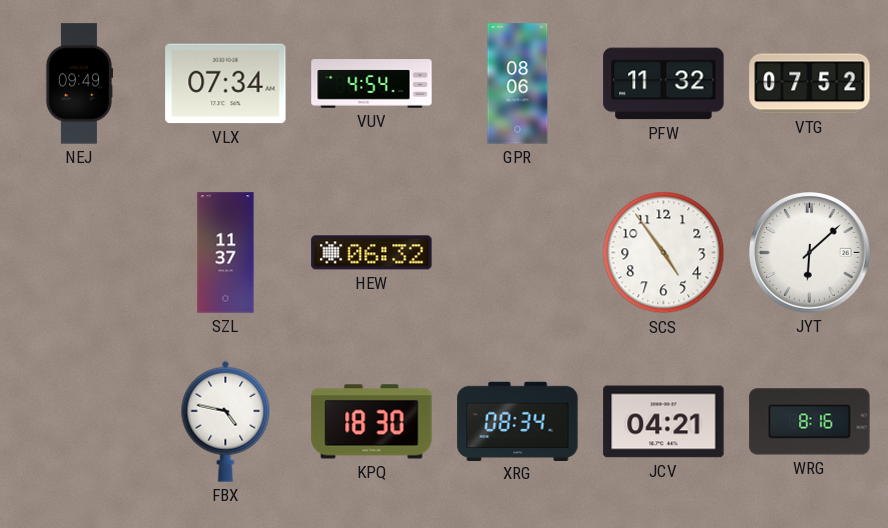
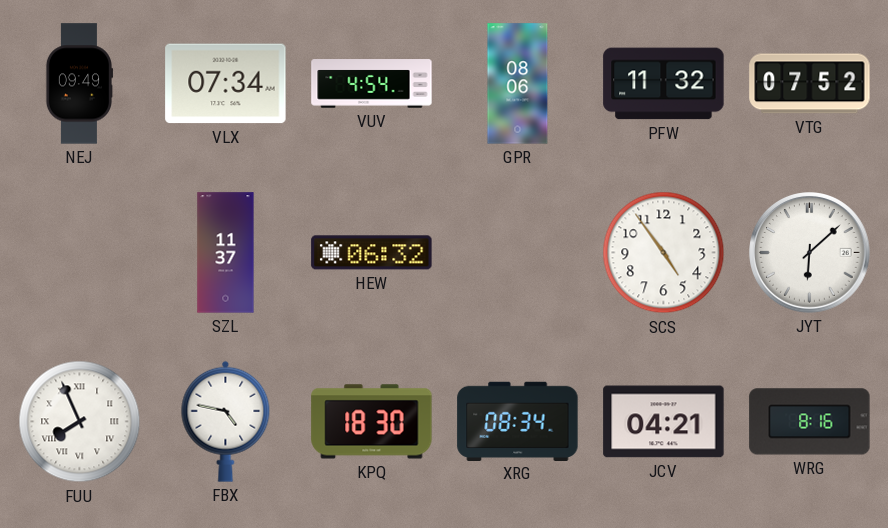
FUU: none -> 7:56 (80, 422)
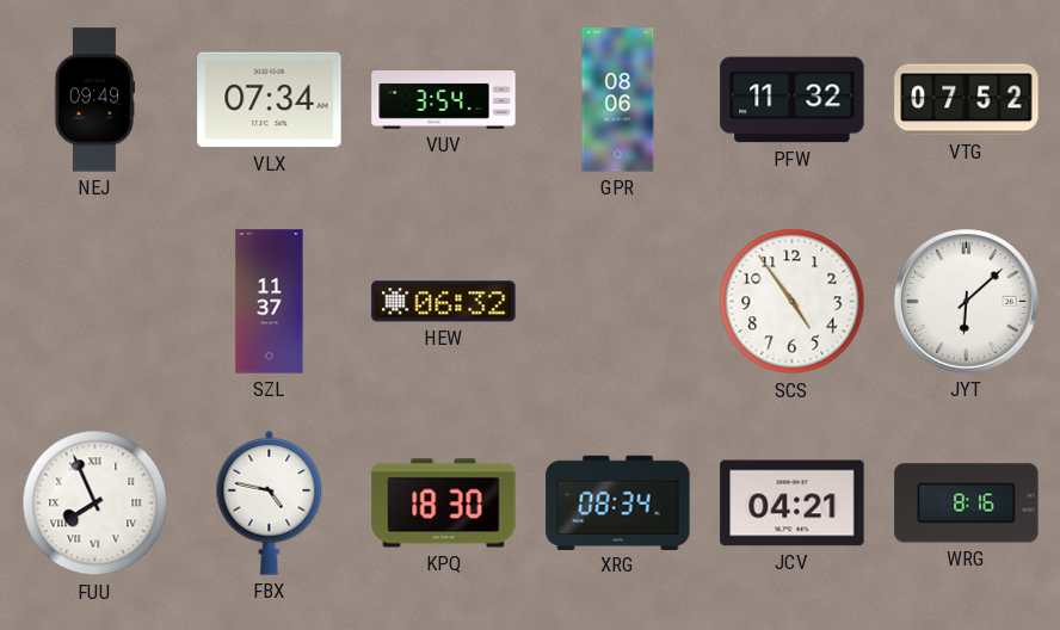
VUV: 4:54 -> 3:54 (444, 100)
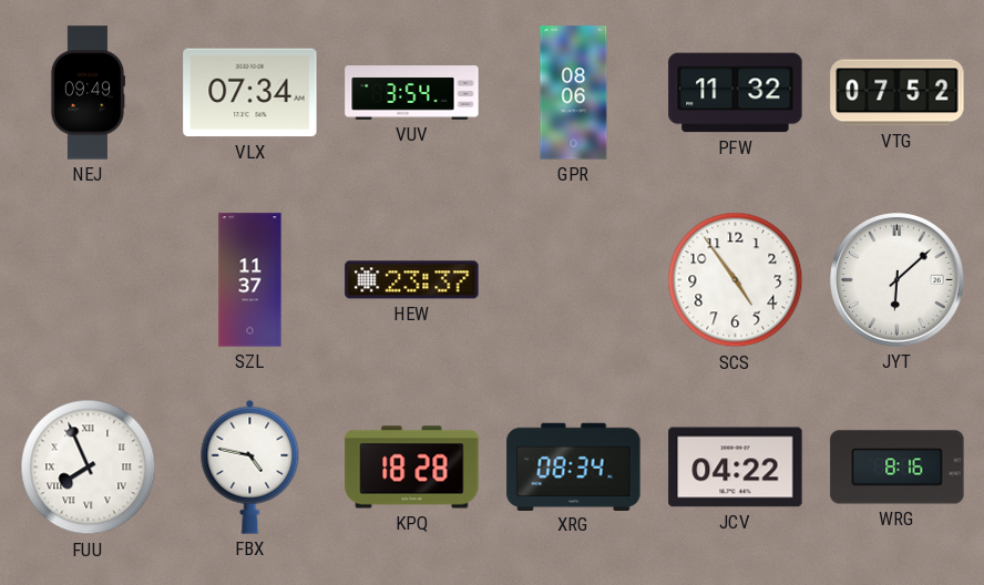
HEW: 06:32 -> 23:37 (412, 280)
KPQ: 18:30 -> 18:28 (412, 468)
JCV: 04:21 -> 04:22 (736, 468)
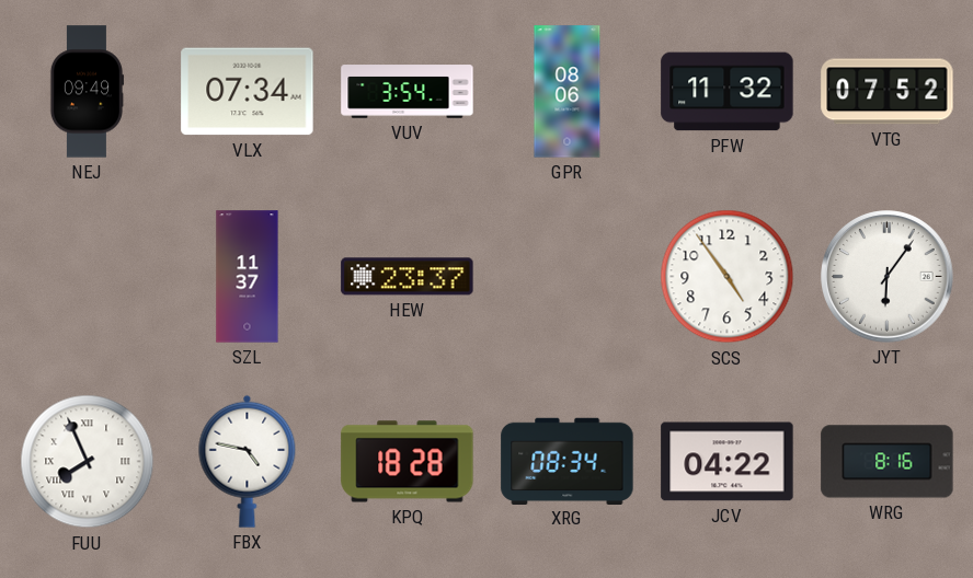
JYT: 6:08 -> 6:06 (888, 277)
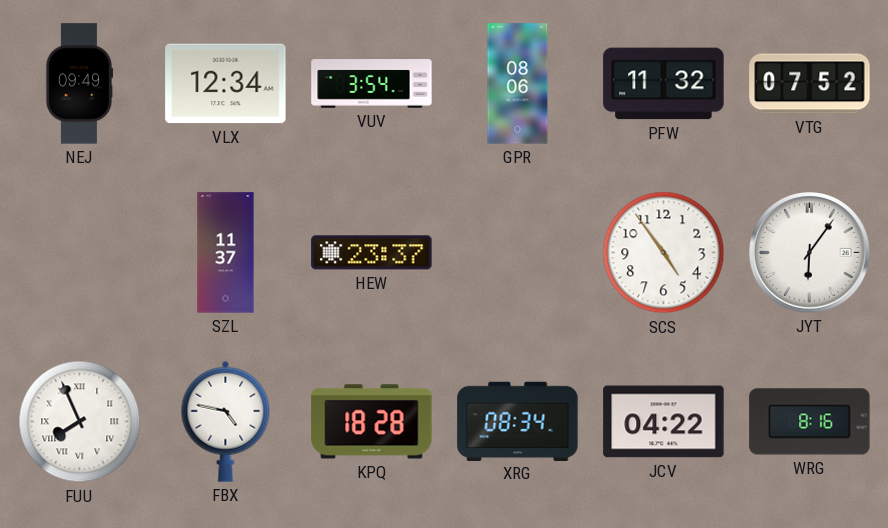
VLX: 07:34 -> 12:34 (226, 84)
